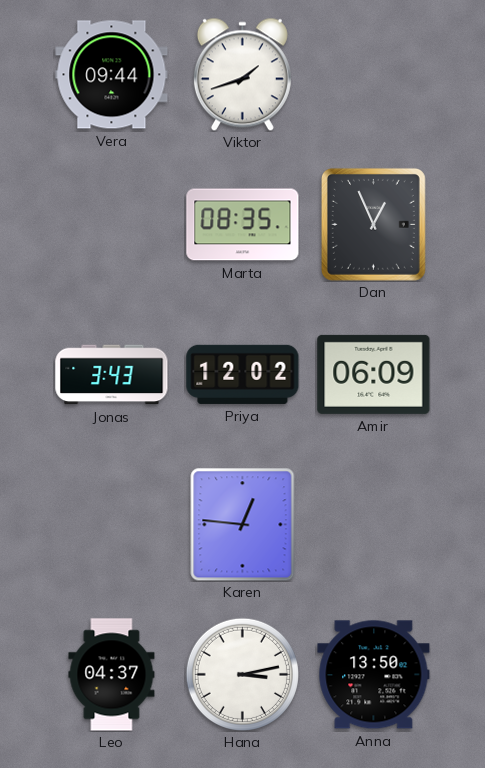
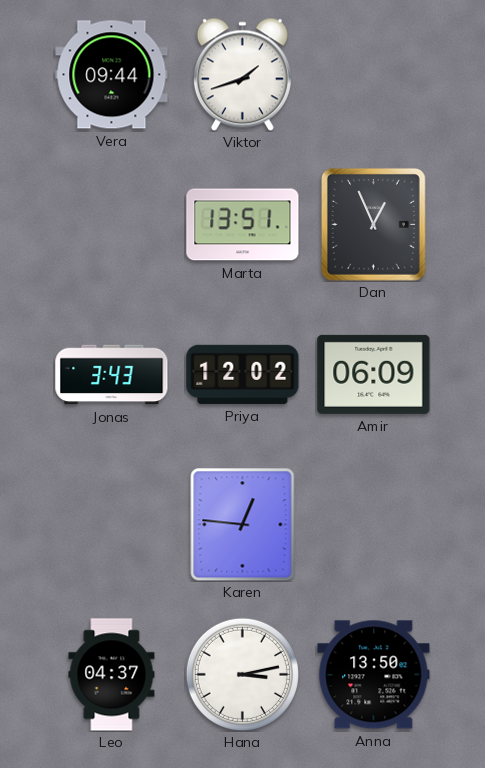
Marta: 08:35 -> 13:51 (243, 225)
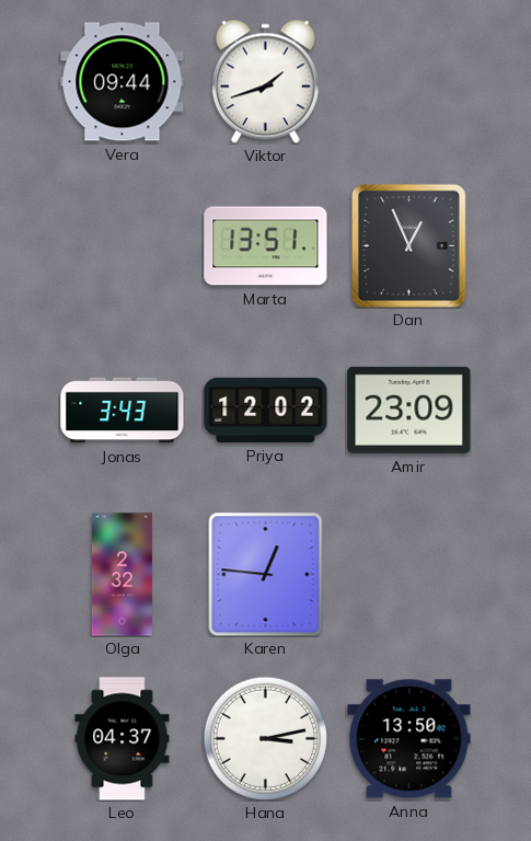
Amir: 06:09 -> 23:09 (409, 410)
Olga: none -> 2:32 (122, 575)
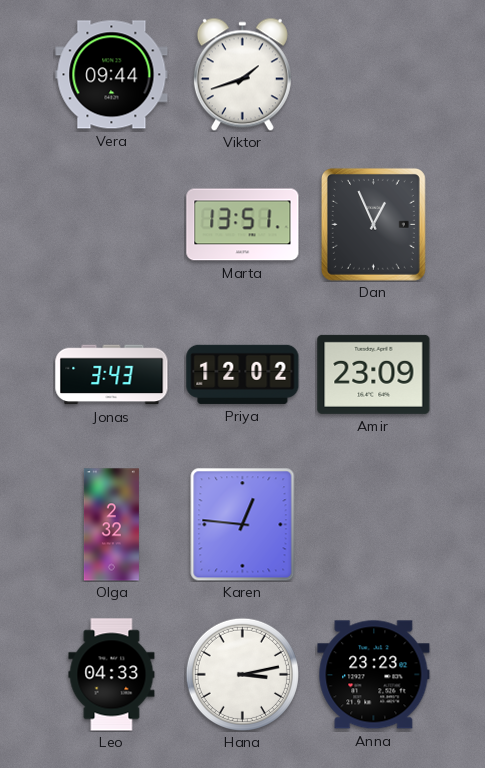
Leo: 04:37 -> 04:33 (112, 675)
Anna: 13:50 -> 23:23 (374, 675)
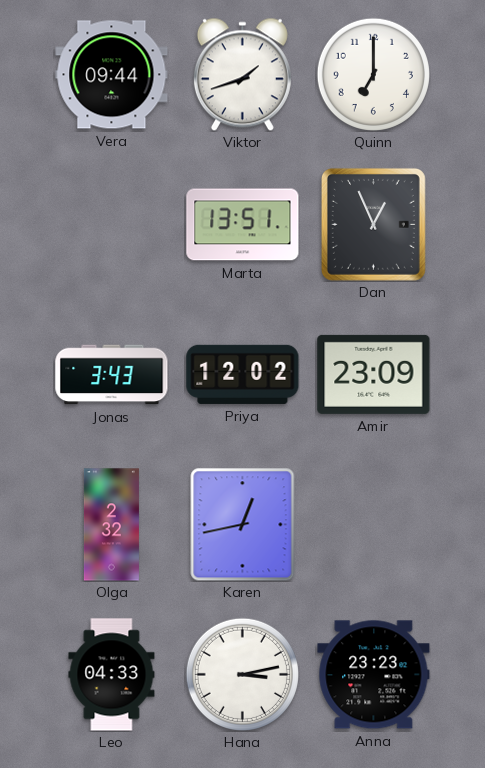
Quinn: none -> 7:00 (373, 74)
Karen: 12:46 -> 12:43 (243, 524)
